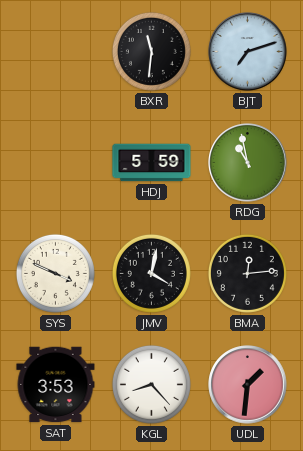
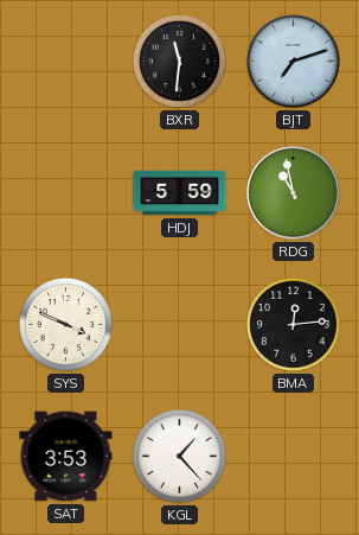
JMV: 4:02 -> none (151, 273)
KGL: 8:23 -> 1:23 (179, 456)
UDL: 1:31 -> none (248, 385)
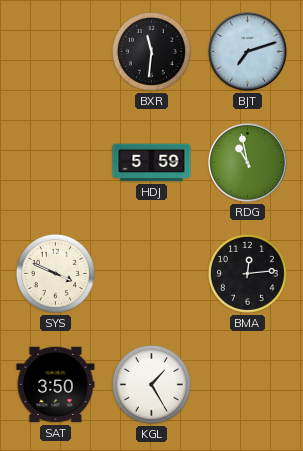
SAT: 3:53 -> 3:50 (56, 385)
KGL: 1:23 -> 1:25 (151, 384)
